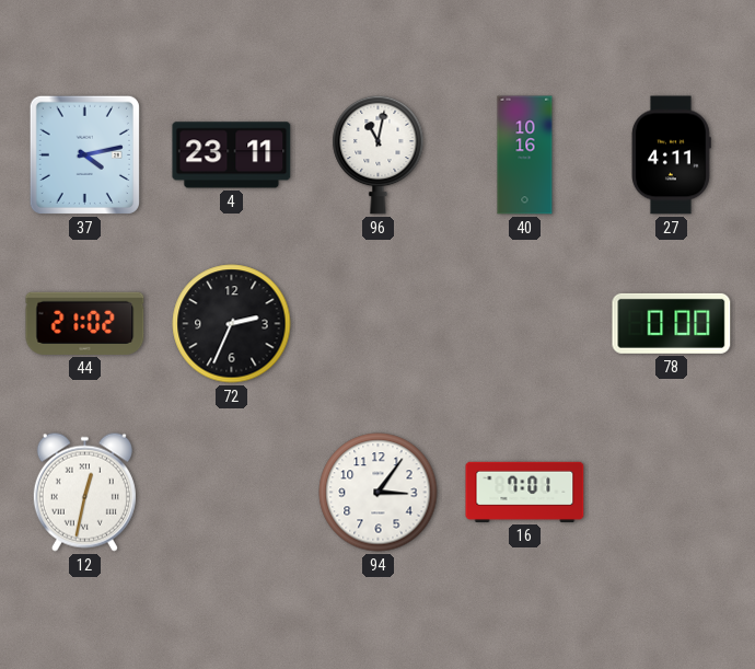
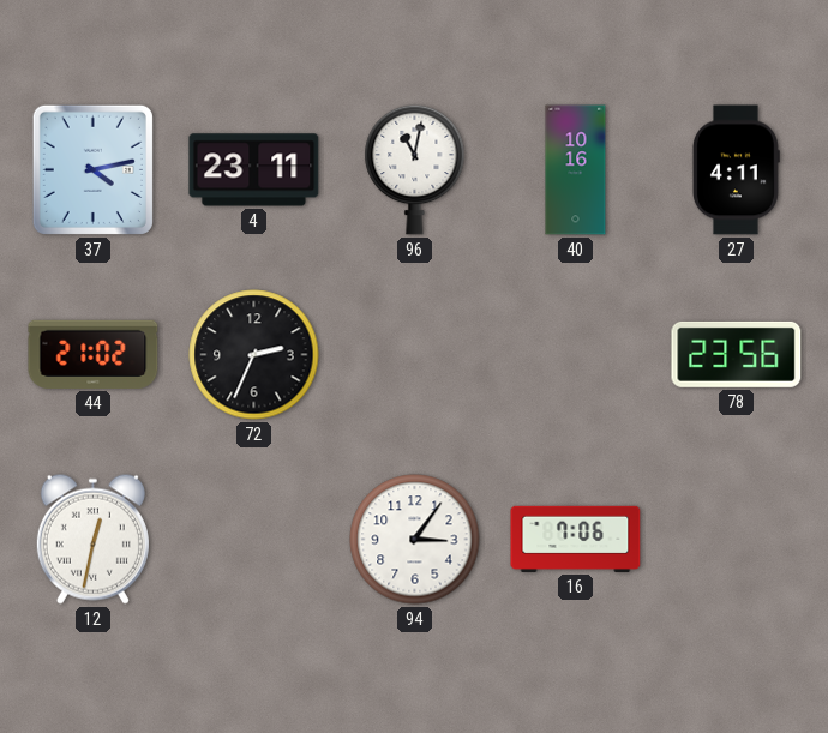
78: 0:00 -> 23:56 (737, 354)
16: 7:01 -> 7:06 (576, 539)
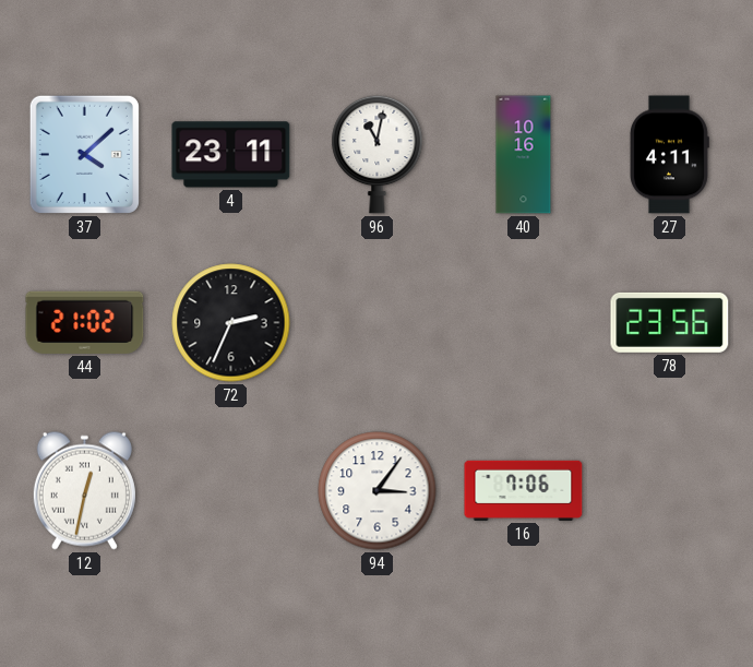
37: 4:13 -> 4:08 (84, 154)
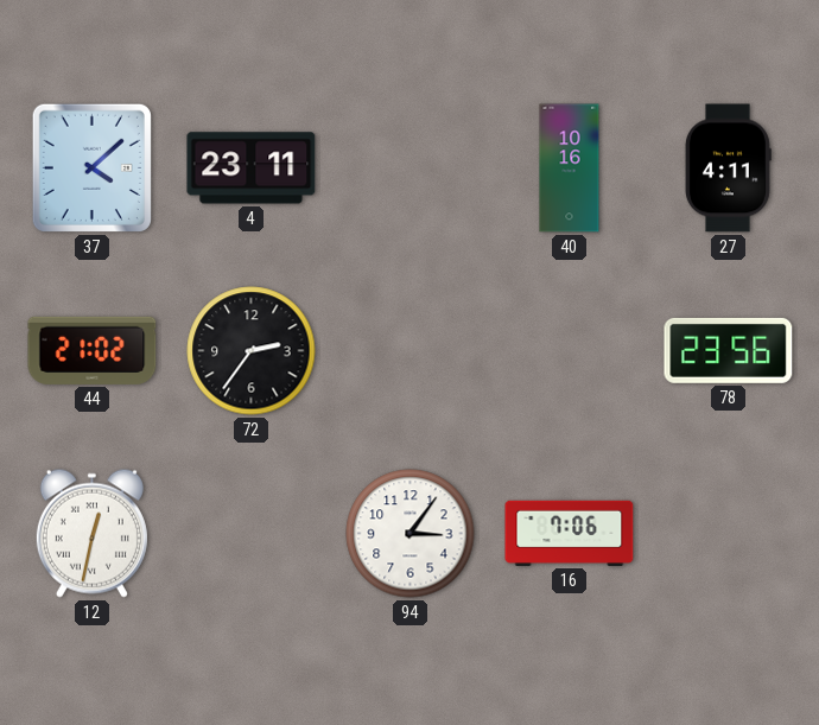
96: 11:02 -> none (378, 154)
72: 2:34 -> 2:36 (252, 351)
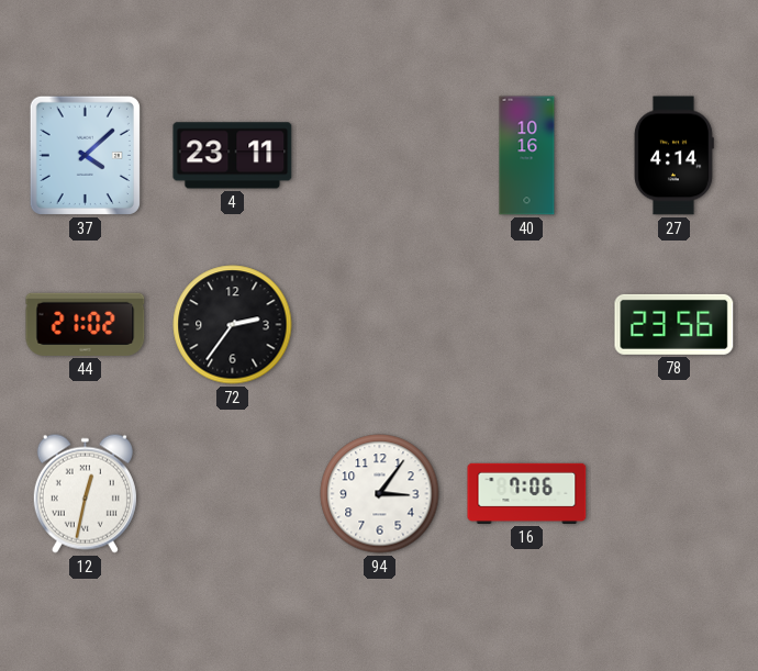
27: 4:11 -> 4:14 (673, 156)
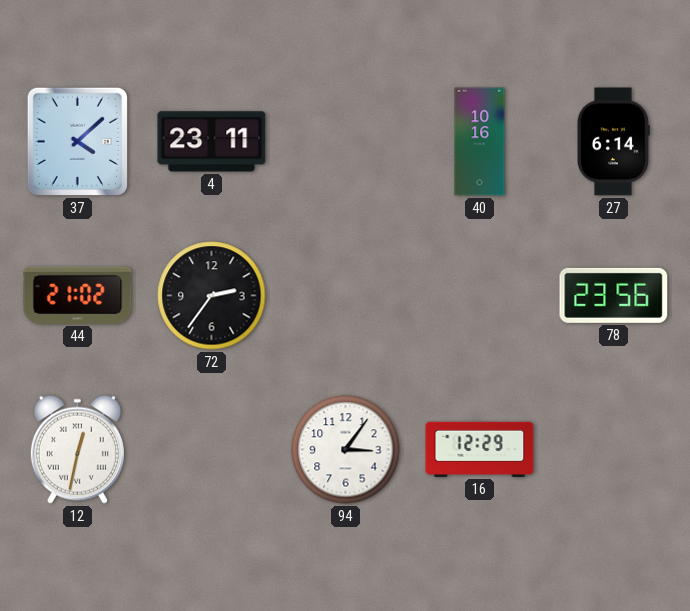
27: 4:14 -> 6:14 (613, 142)
16: 7:06 -> 12:29 (480, 449)
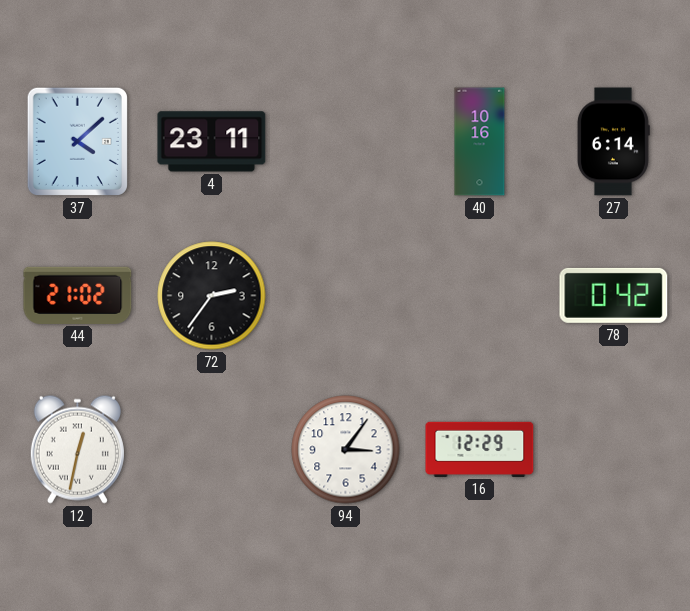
78: 23:56 -> 0:42 (614, 295)
